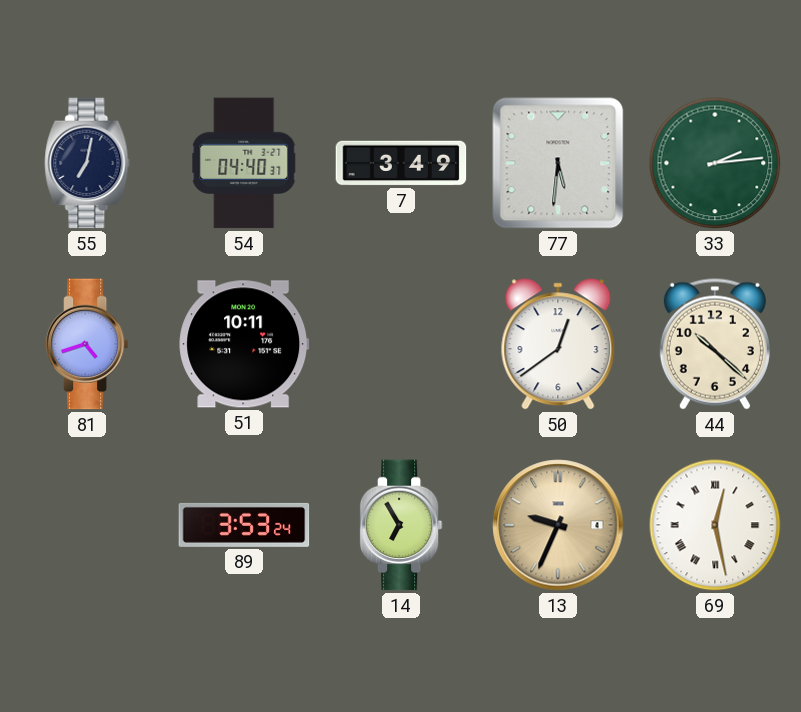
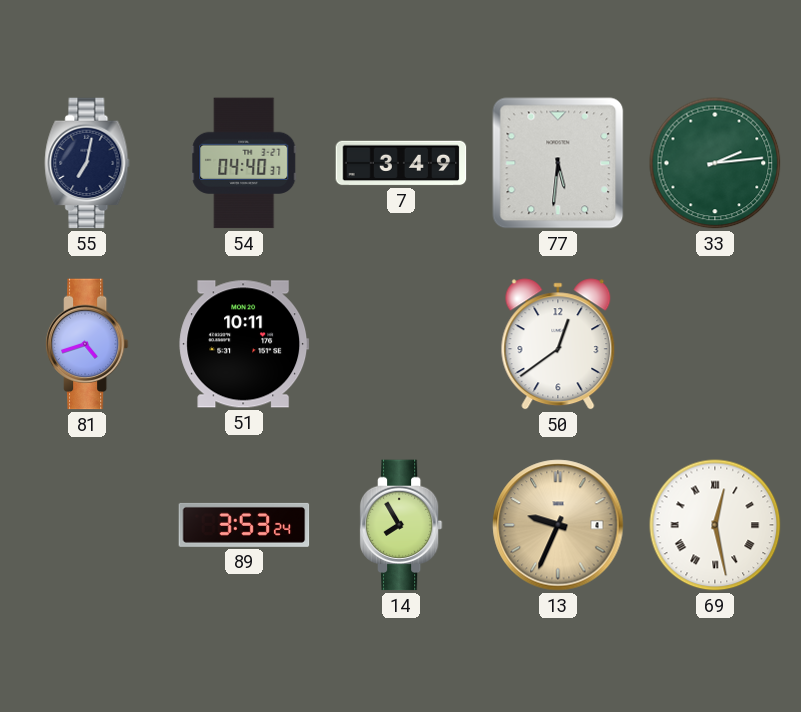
44: 10:22 -> none (715, 344)
14: 6:55 -> 7:55 (401, 525)
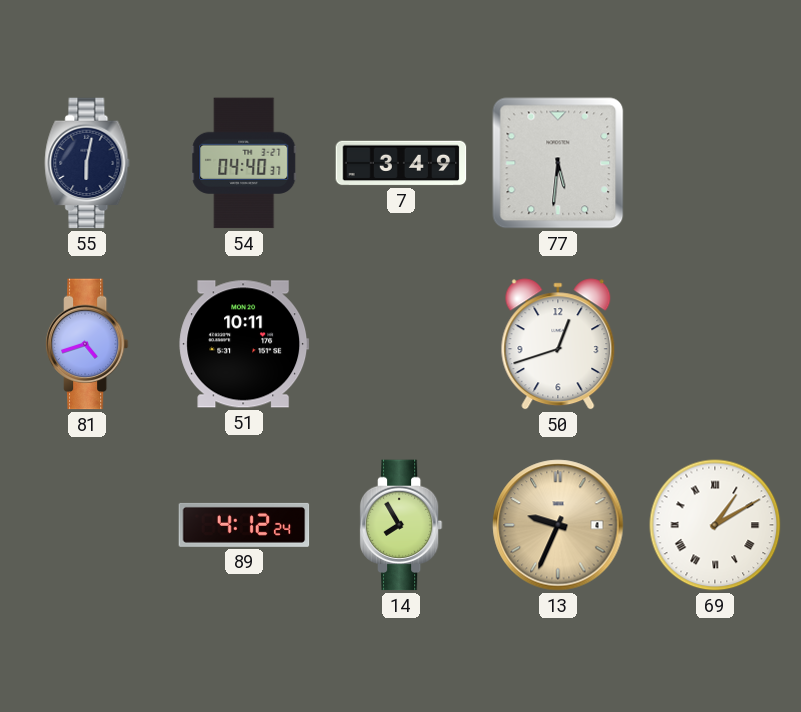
55: 7:02 -> 6:02 (87, 163)
33: 2:14 -> none (715, 163)
50: 12:39 -> 12:42 (558, 344)
89: 3:53 -> 4:12 (244, 525)
69: 12:28 -> 1:10 (715, 525)
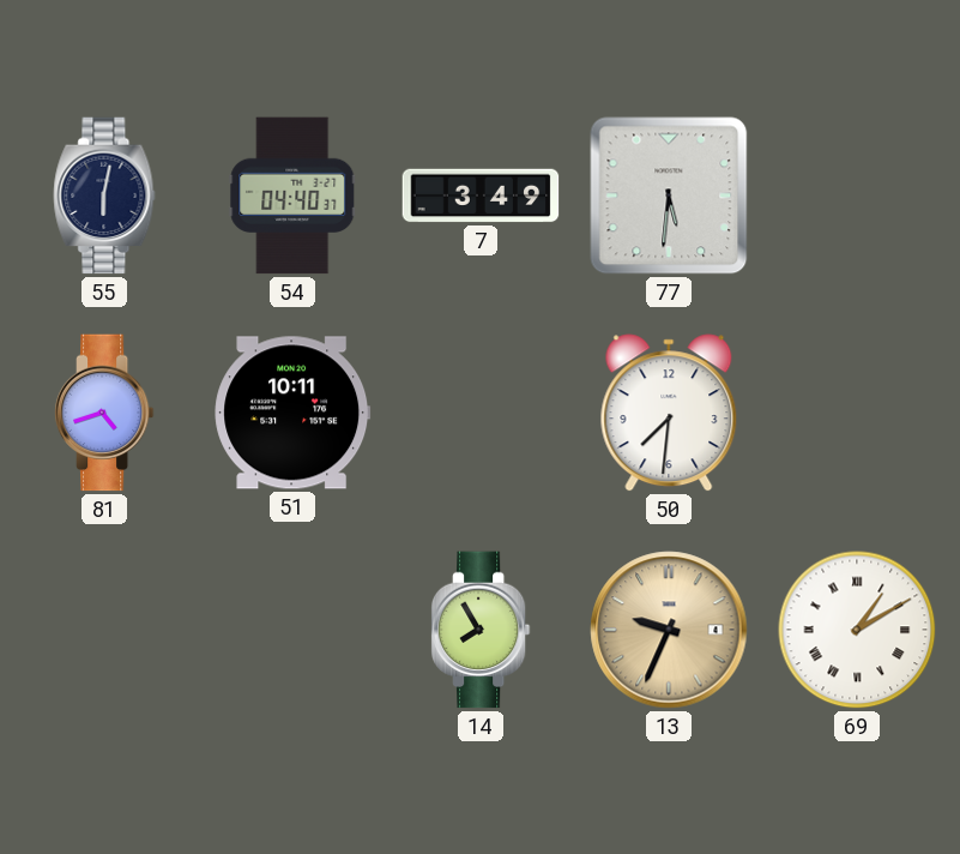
50: 12:42 -> 7:31 (669, 413)
89: 4:12 -> none (244, 525)
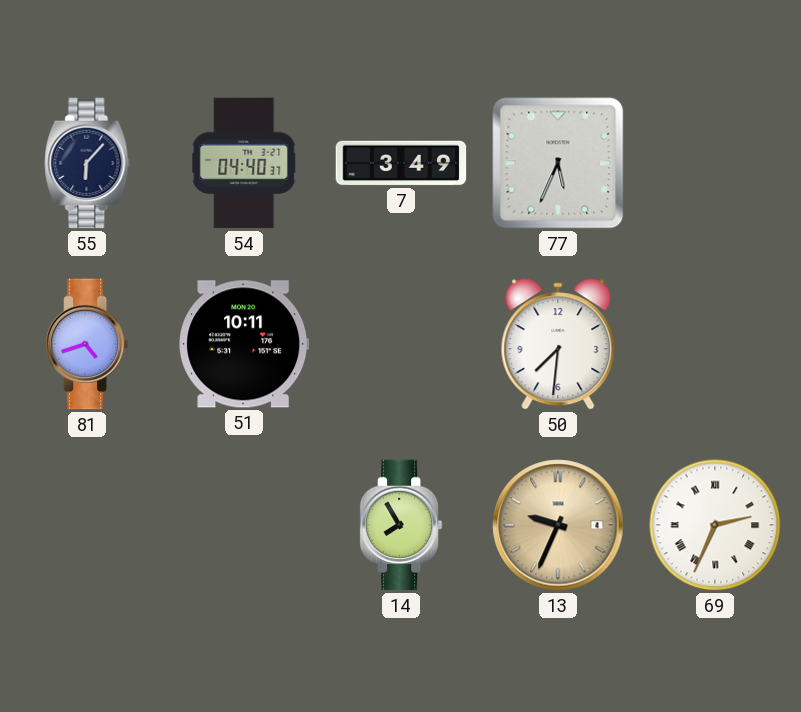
55: 6:02 -> 6:07 (87, 163)
77: 5:31 -> 5:34 (558, 163)
69: 1:10 -> 2:34 (715, 525)
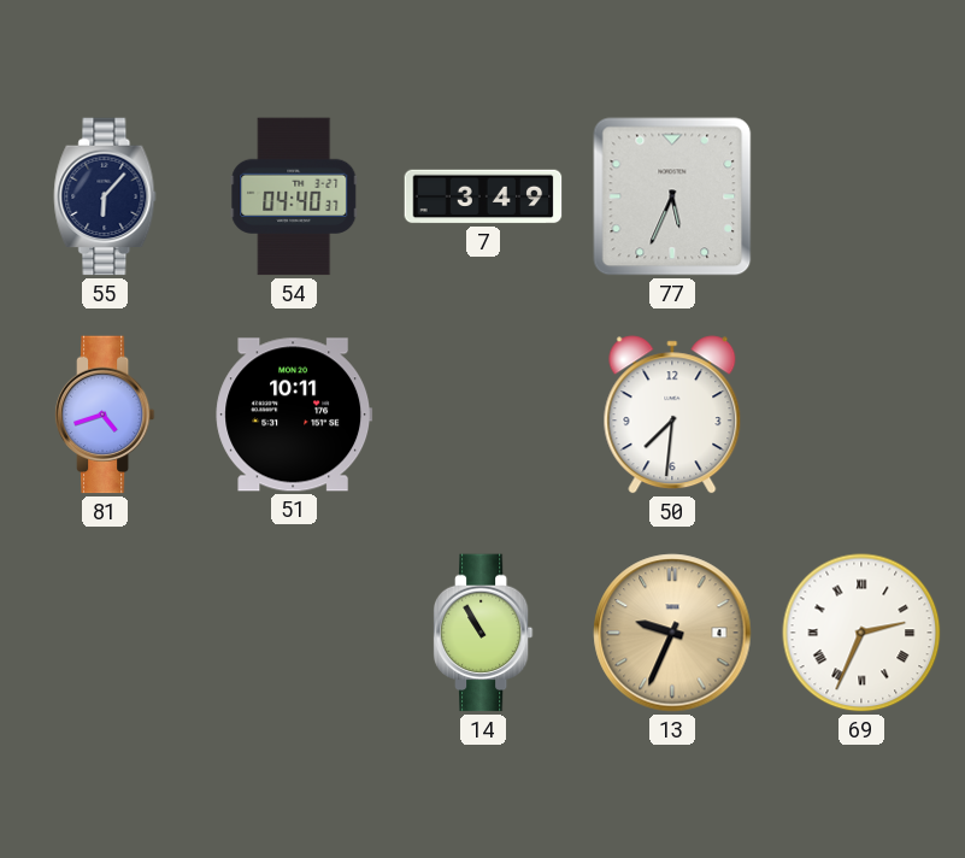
14: 7:55 -> 10:55 (483, 633)
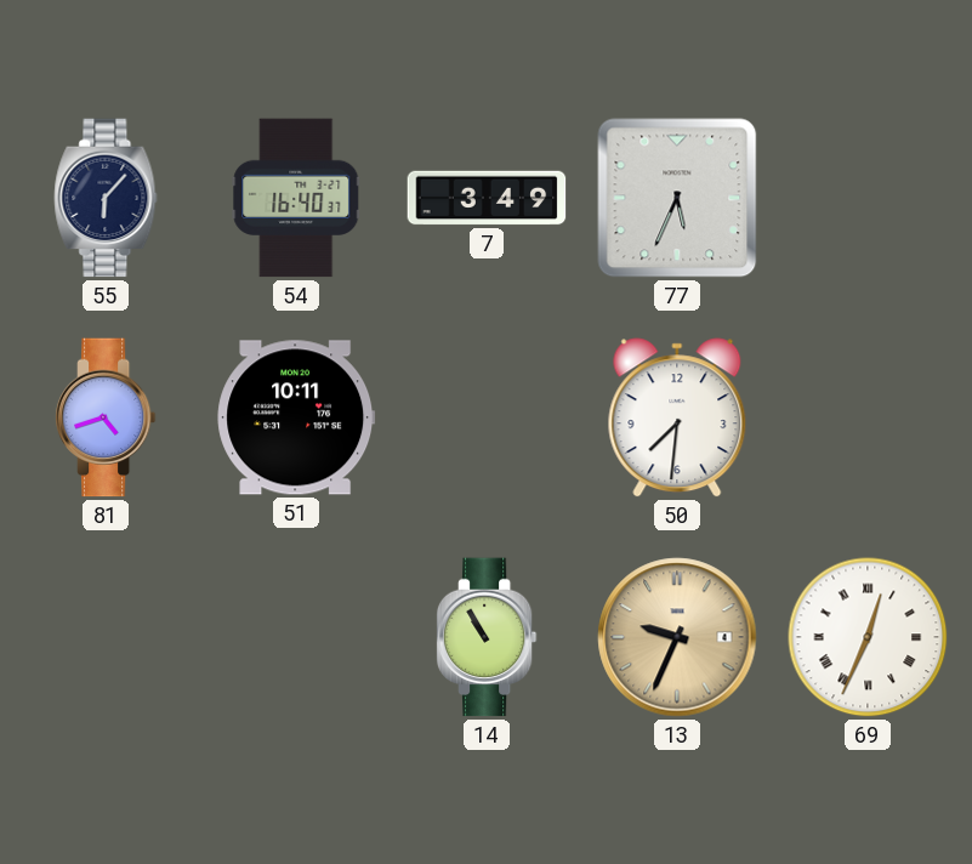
54: 04:40 -> 16:40 (296, 198)
69: 2:34 -> 12:34 (868, 637)
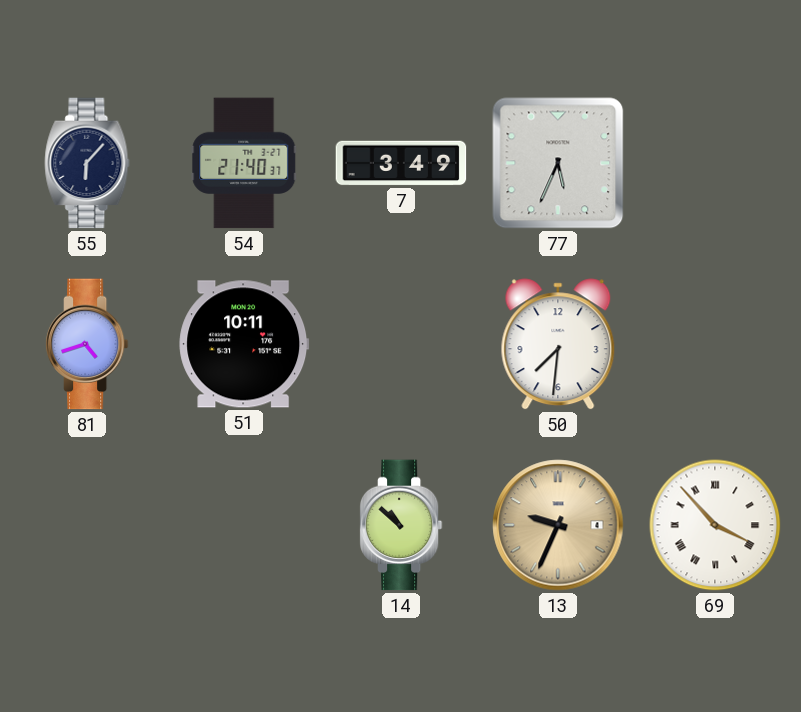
54: 16:40 -> 21:40 (244, 163)
14: 10:55 -> 10:52 (401, 525)
69: 12:34 -> 3:53 (715, 525)
